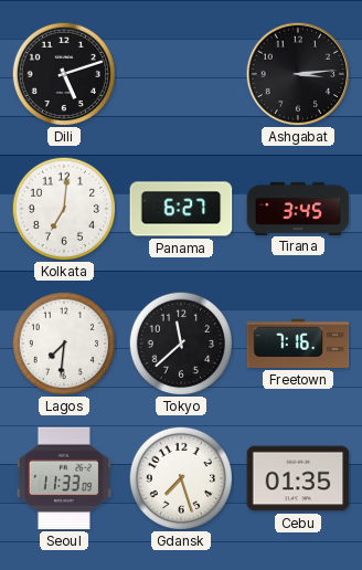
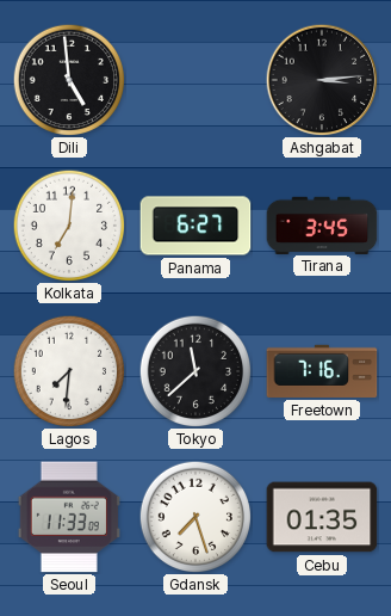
Dili: 5:12 -> 4:59 (68, 79)
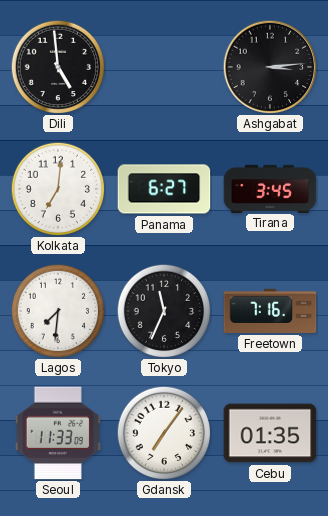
Tokyo: 11:38 -> 11:34 (163, 310)
Gdansk: 7:27 -> 7:06 (163, 432)
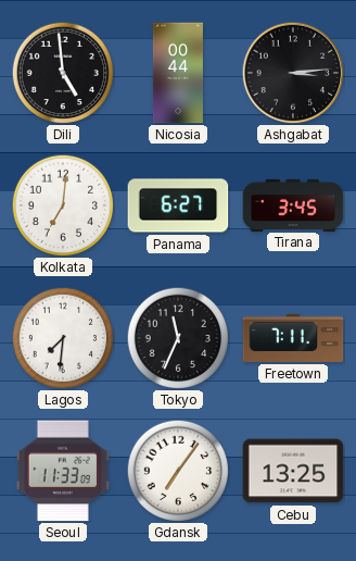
Nicosia: none -> 00:44 (178, 73)
Freetown: 7:16 -> 7:11 (293, 338)
Cebu: 01:35 -> 13:25 (293, 471)
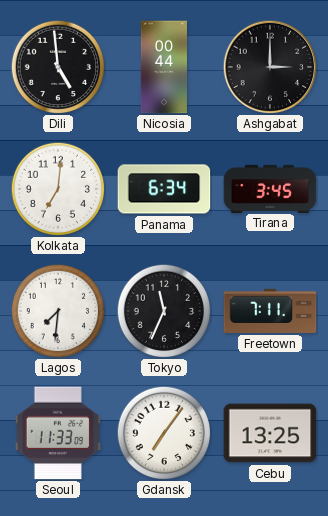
Ashgabat: 3:14 -> 3:00 (270, 67)
Panama: 6:27 -> 6:34 (164, 189)
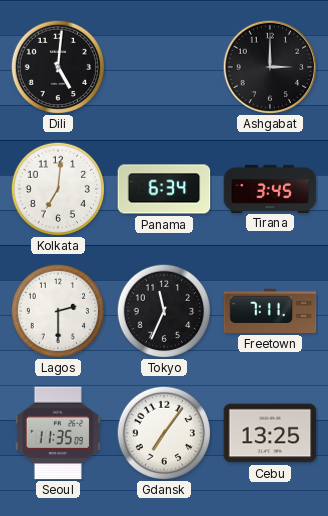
Dili: 4:59 -> 5:01 (57, 66)
Nicosia: 00:44 -> none (164, 67)
Lagos: 7:31 -> 2:30 (57, 310)
Seoul: 11:33 -> 11:35 (58, 433)
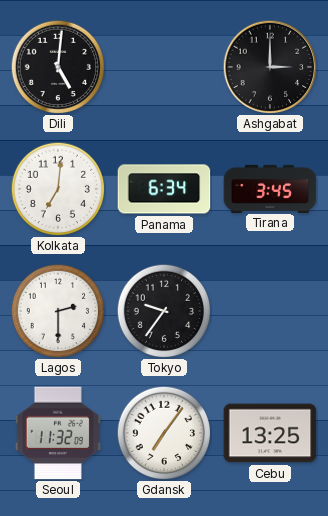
Tokyo: 11:34 -> 9:36 (163, 310)
Freetown: 7:11 -> none (270, 311)
Seoul: 11:35 -> 11:32 (58, 433)
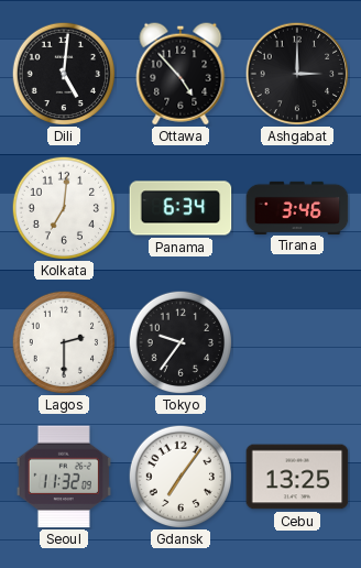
Ottawa: none -> 4:53 (180, 74)
Tirana: 3:45 -> 3:46 (297, 207)
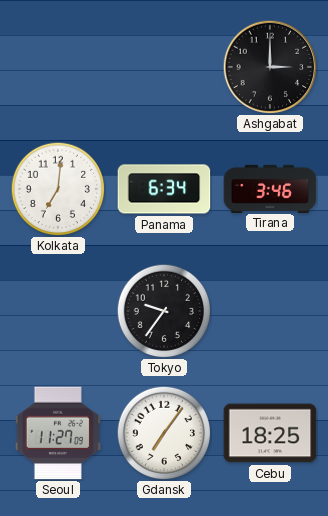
Dili: 5:01 -> none (63, 73)
Ottawa: 4:53 -> none (180, 74)
Lagos: 2:30 -> none (63, 341)
Seoul: 11:32 -> 11:27 (58, 433)
Cebu: 13:25 -> 18:25 (270, 433)
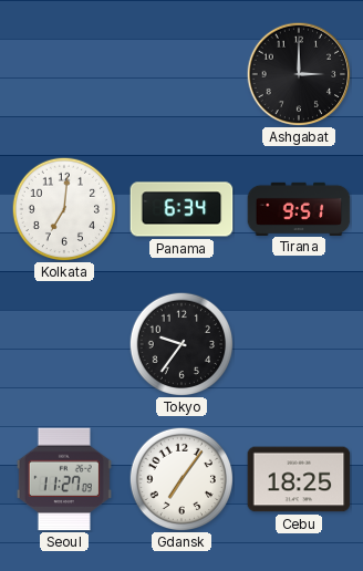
Tirana: 3:46 -> 9:51 (299, 208)
